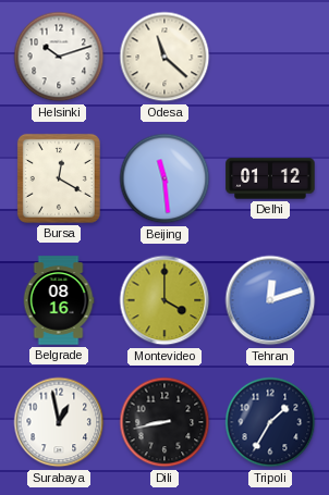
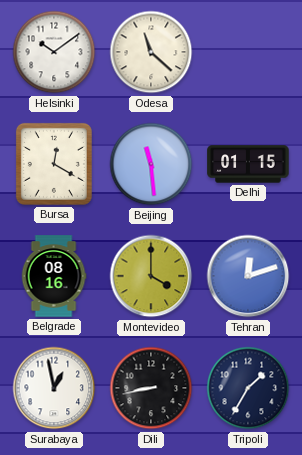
Helsinki: 10:12 -> 10:09 (54, 52)
Delhi: 01:12 -> 01:15 (248, 164)
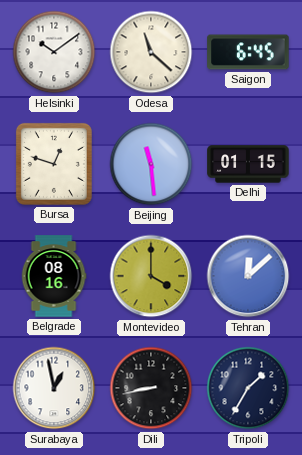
Saigon: none -> 6:45 (248, 52)
Bursa: 12:20 -> 12:48 (54, 164)
Tehran: 12:12 -> 12:08 (248, 276)
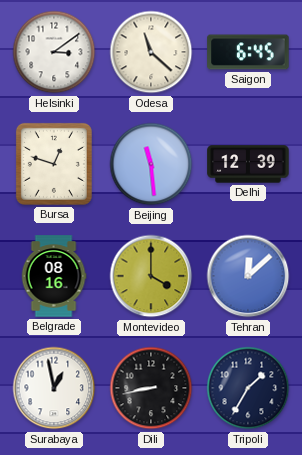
Helsinki: 10:09 -> 3:09 (54, 52)
Delhi: 01:15 -> 12:39 (248, 164)
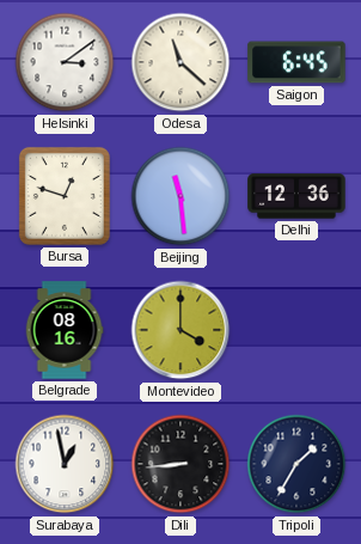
Delhi: 12:39 -> 12:36 (296, 196)
Tehran: 12:08 -> none (248, 276)
Dili: 8:43 -> 8:44 (180, 464)
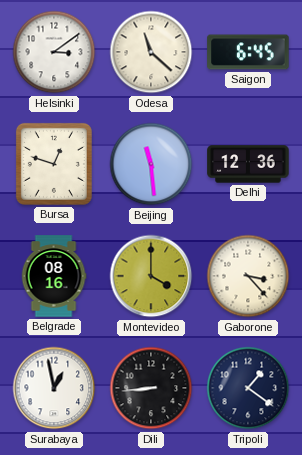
Gaborone: none -> 3:23 (248, 276)
Tripoli: 1:35 -> 1:21 (248, 388)
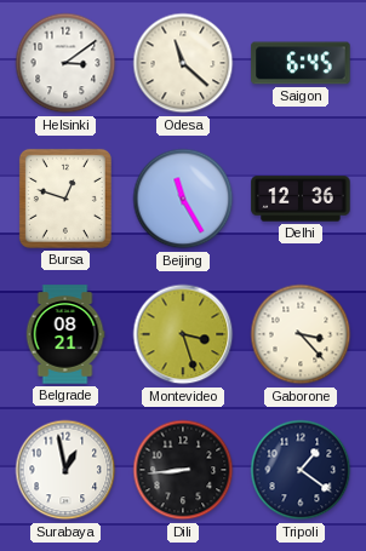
Beijing: 11:29 -> 11:25 (183, 199)
Belgrade: 08:16 -> 08:21 (65, 334)
Montevideo: 4:00 -> 3:27 (183, 334)
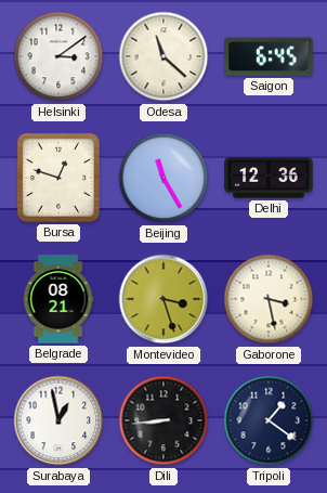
Gaborone: 3:23 -> 3:28 (269, 299)
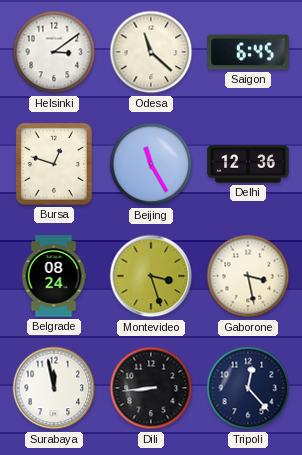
Belgrade: 08:21 -> 08:24 (54, 276)
Surabaya: 12:58 -> 11:58 (54, 388)
Tripoli: 1:21 -> 12:23 (248, 388)
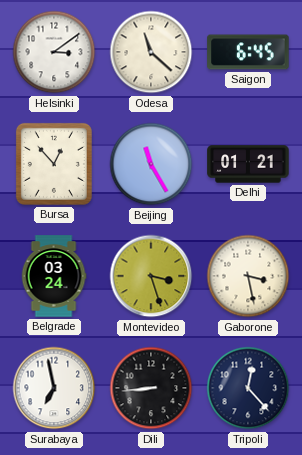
Bursa: 12:48 -> 12:53 (54, 164)
Delhi: 12:36 -> 01:21 (248, 164)
Belgrade: 08:24 -> 03:24 (54, 276)
Surabaya: 11:58 -> 6:58 (54, 388)
